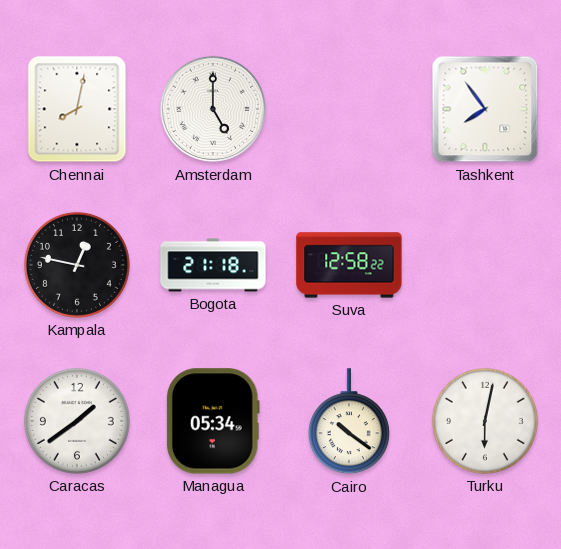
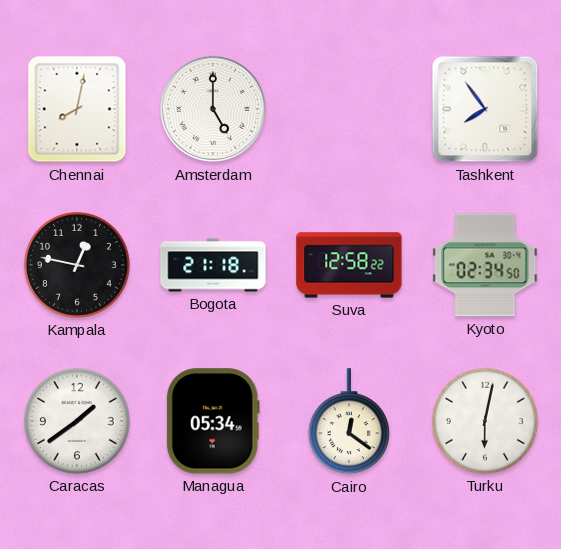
Kyoto: none -> 02:34 (485, 265)
Cairo: 10:21 -> 12:21 (349, 422)
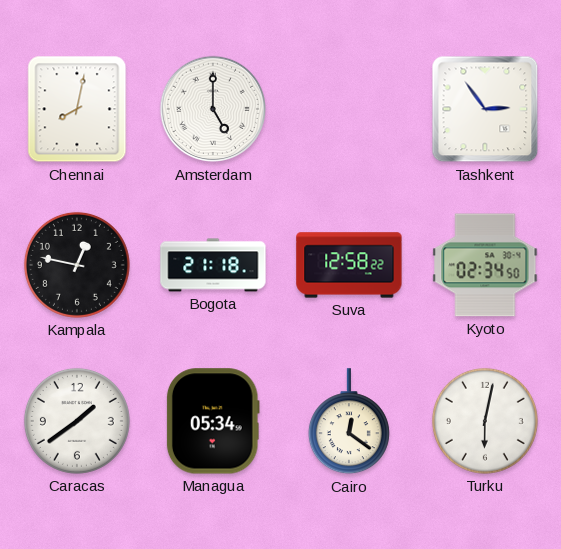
Tashkent: 7:54 -> 2:54 (485, 109)
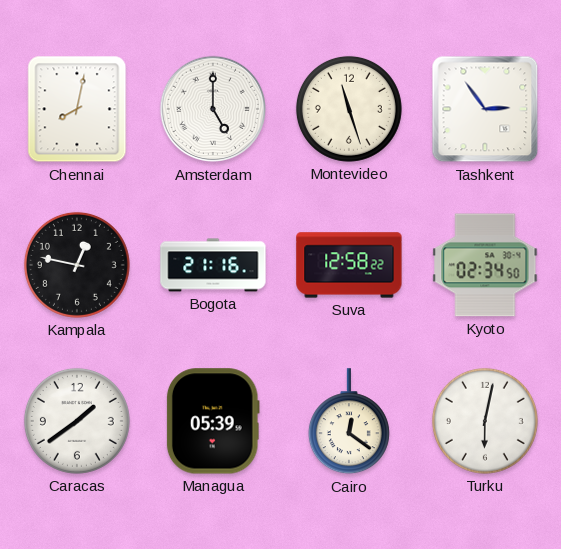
Montevideo: none -> 11:27 (349, 109)
Bogota: 21:18 -> 21:16 (213, 265)
Managua: 05:34 -> 05:39 (213, 421)
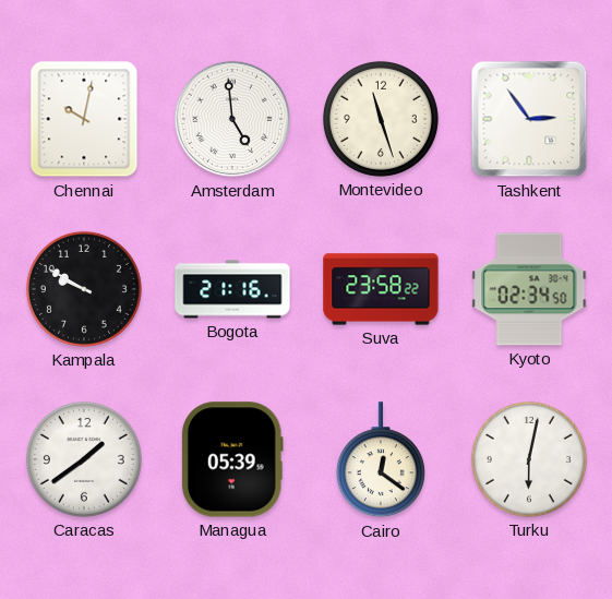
Chennai: 8:02 -> 10:02 (84, 119)
Amsterdam: 5:00 -> 4:59 (232, 119)
Kampala: 12:47 -> 9:50 (84, 289)
Suva: 12:58 -> 23:58 (381, 289)
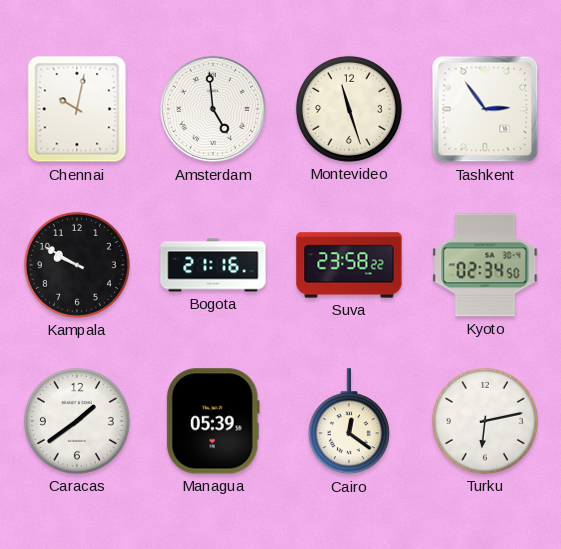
Turku: 6:02 -> 6:13 (485, 421)
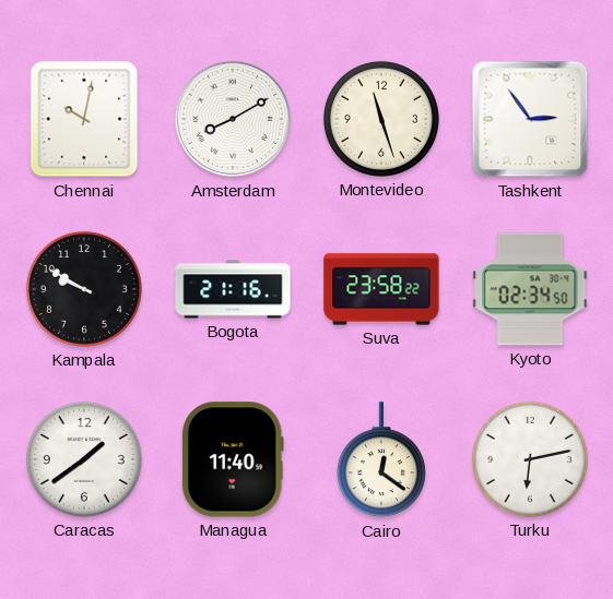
Amsterdam: 4:59 -> 8:10 (233, 119)
Managua: 05:39 -> 11:40 (233, 459)
